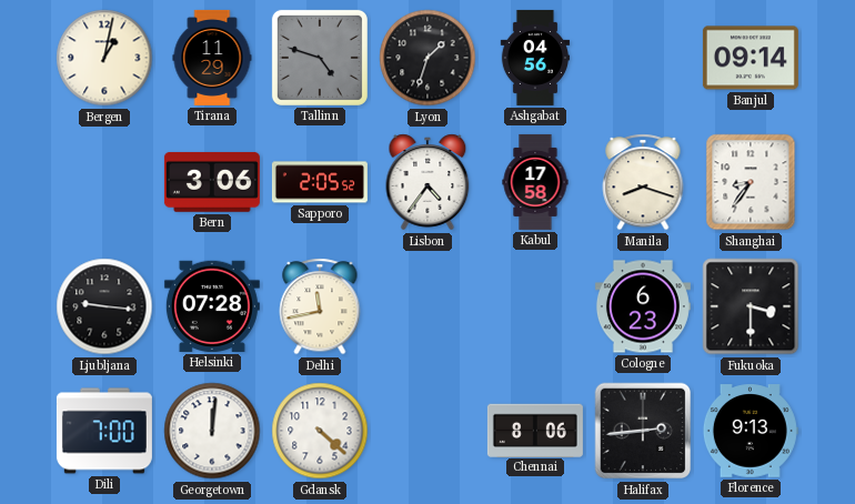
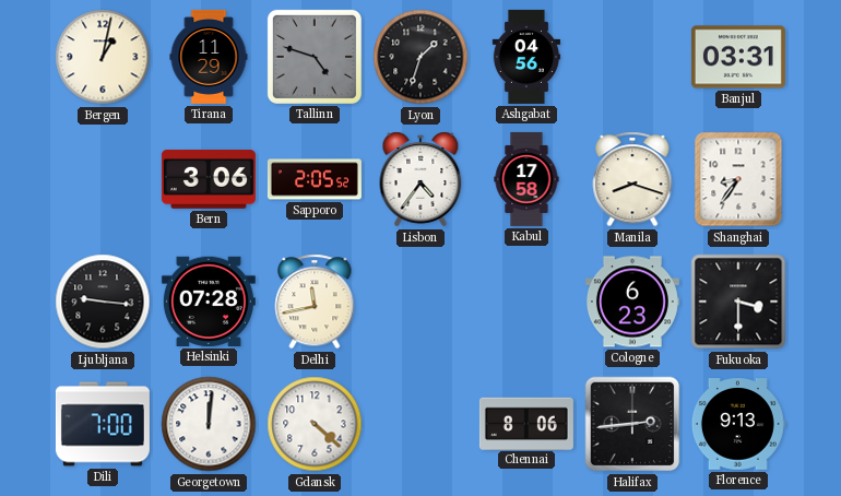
Banjul: 09:14 -> 03:31 (738, 57)
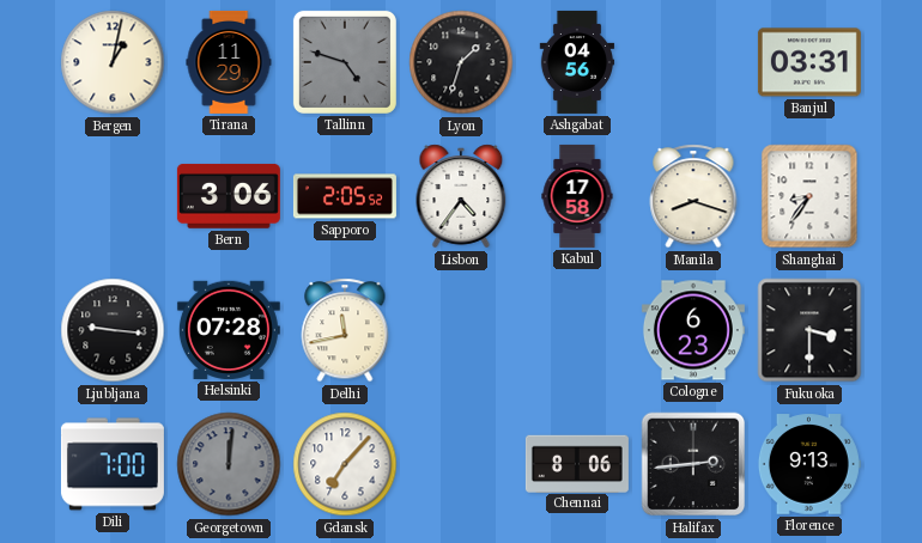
Georgetown dial: white -> grey (229, 464)
Gdansk: 4:22 -> 7:07 (345, 464)
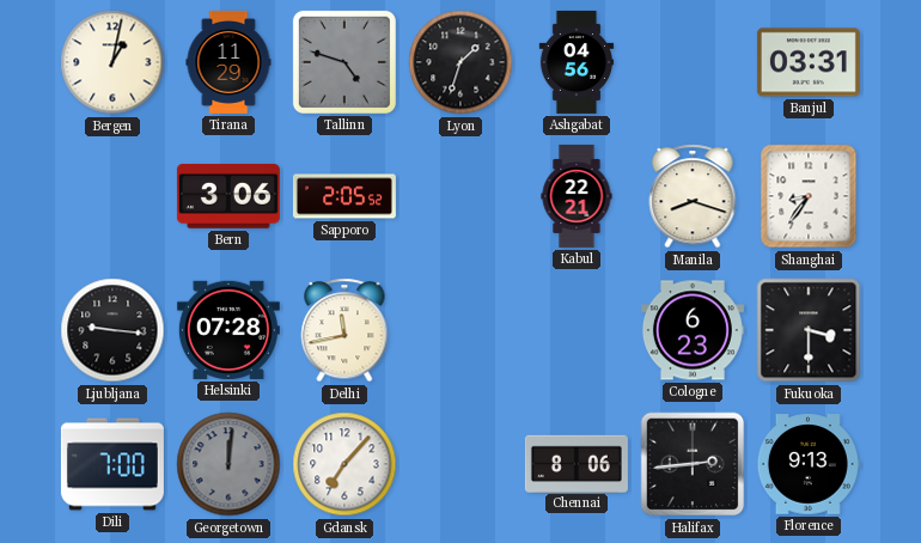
Lisbon: 4:36 -> none (461, 196)
Kabul: 17:58 -> 22:21 (577, 196)
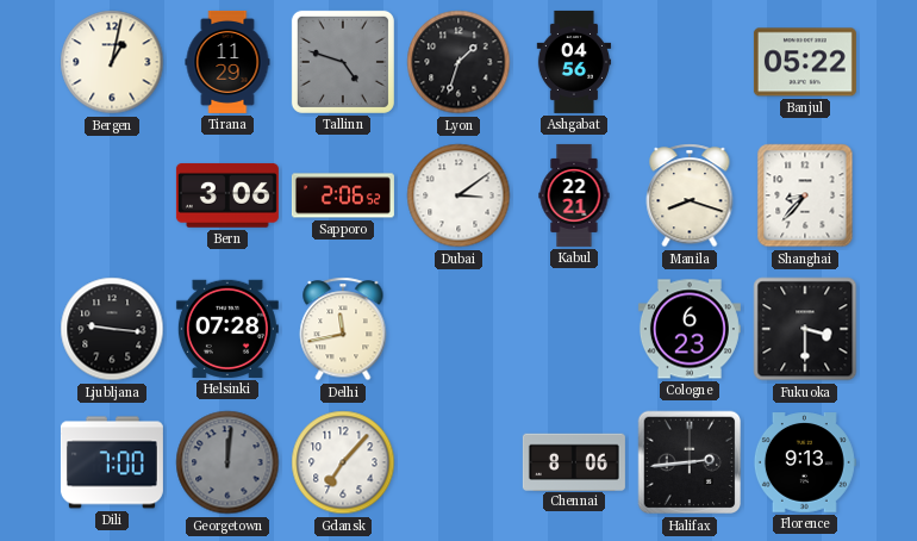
Banjul: 03:31 -> 05:22 (805, 62)
Sapporo: 2:05 -> 2:06 (343, 195)
Dubai: none -> 3:09 (458, 195)
Shanghai: 8:36 -> 8:37 (805, 195)
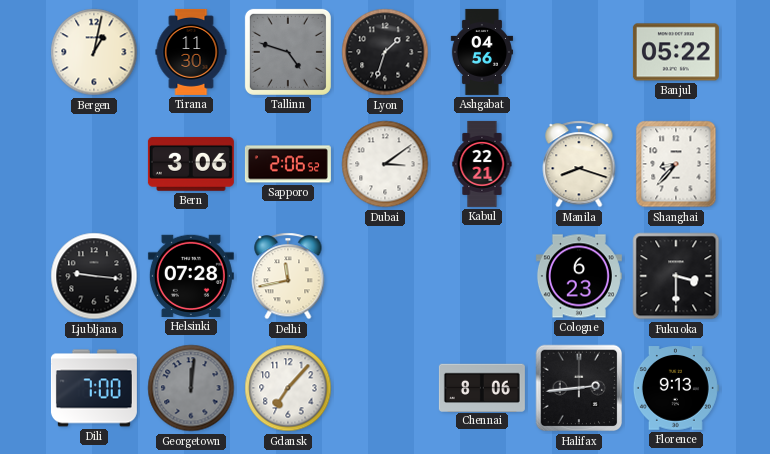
Tirana: 11:29 -> 11:30 (191, 52)
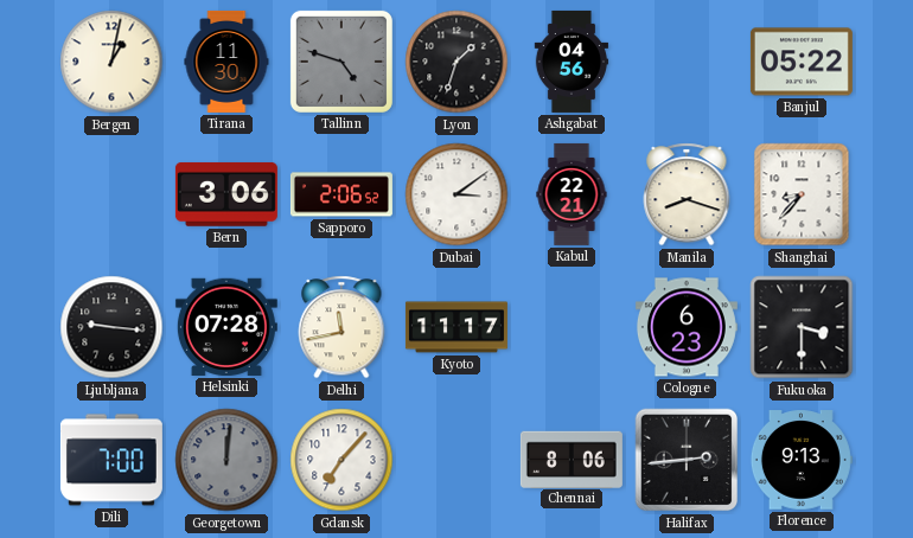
Kyoto: none -> 11:17 (456, 327)
